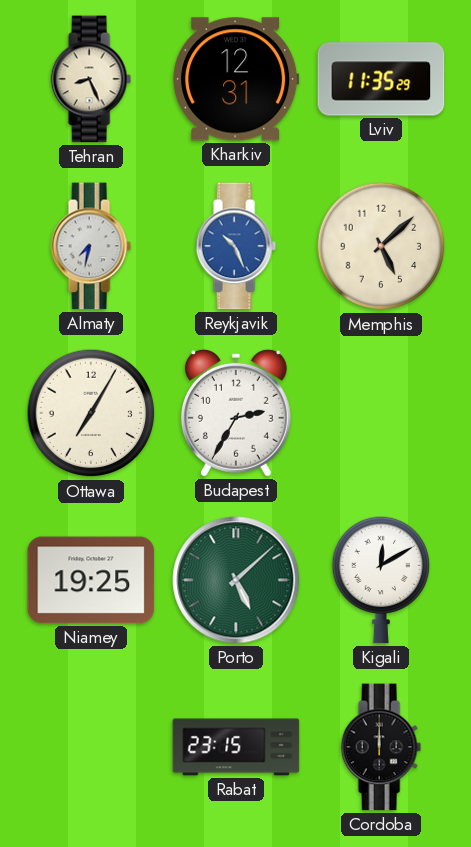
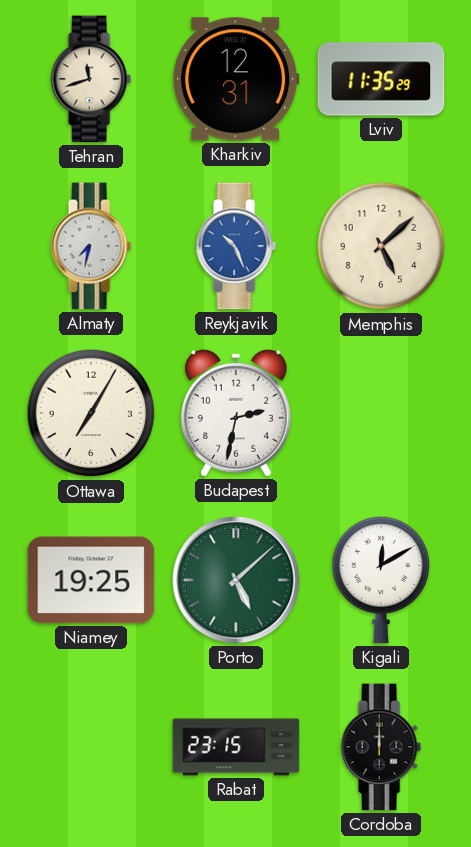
Tehran: 8:26 -> 11:42 (91, 79)
Budapest: 2:35 -> 2:32 (236, 413)
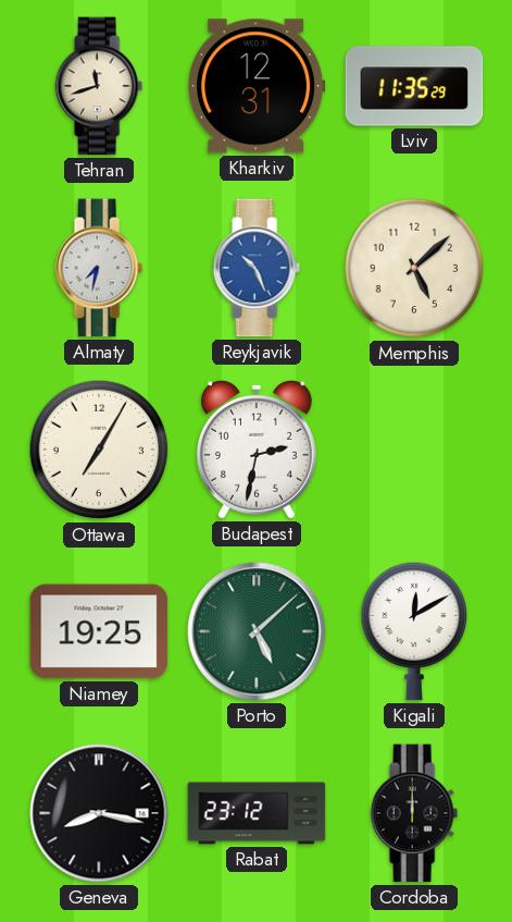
Geneva: none -> 8:17 (99, 813)
Rabat: 23:15 -> 23:12 (257, 813)
